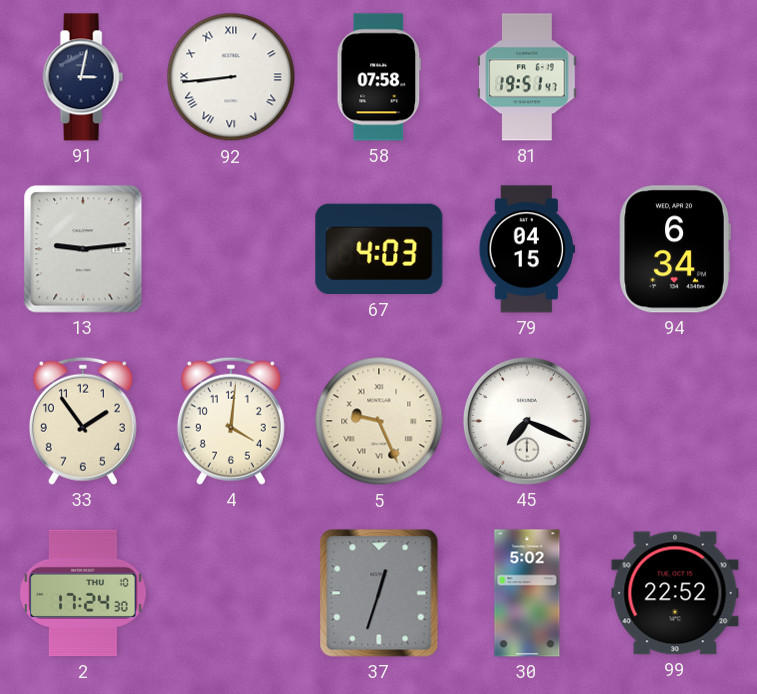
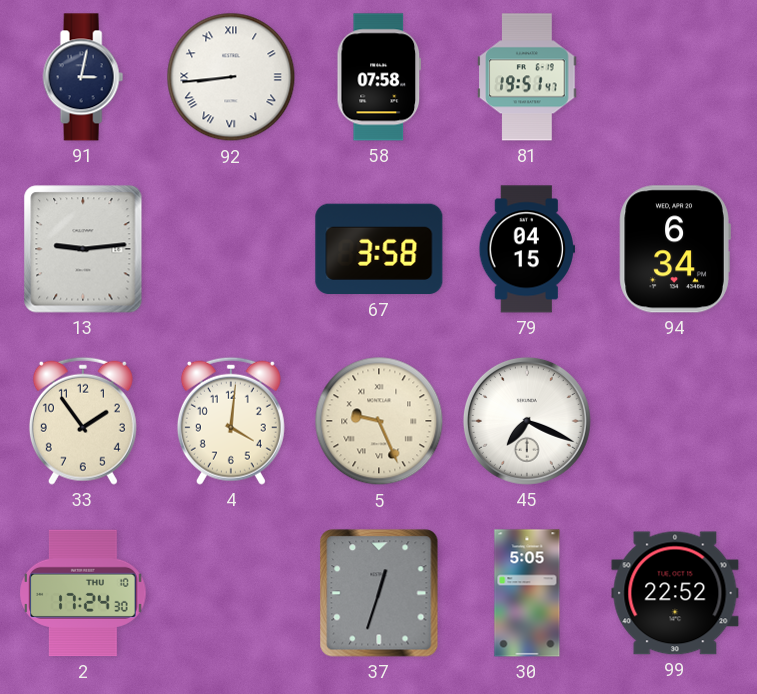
67: 4:03 -> 3:58 (379, 249)
30: 5:02 -> 5:05 (527, 593)
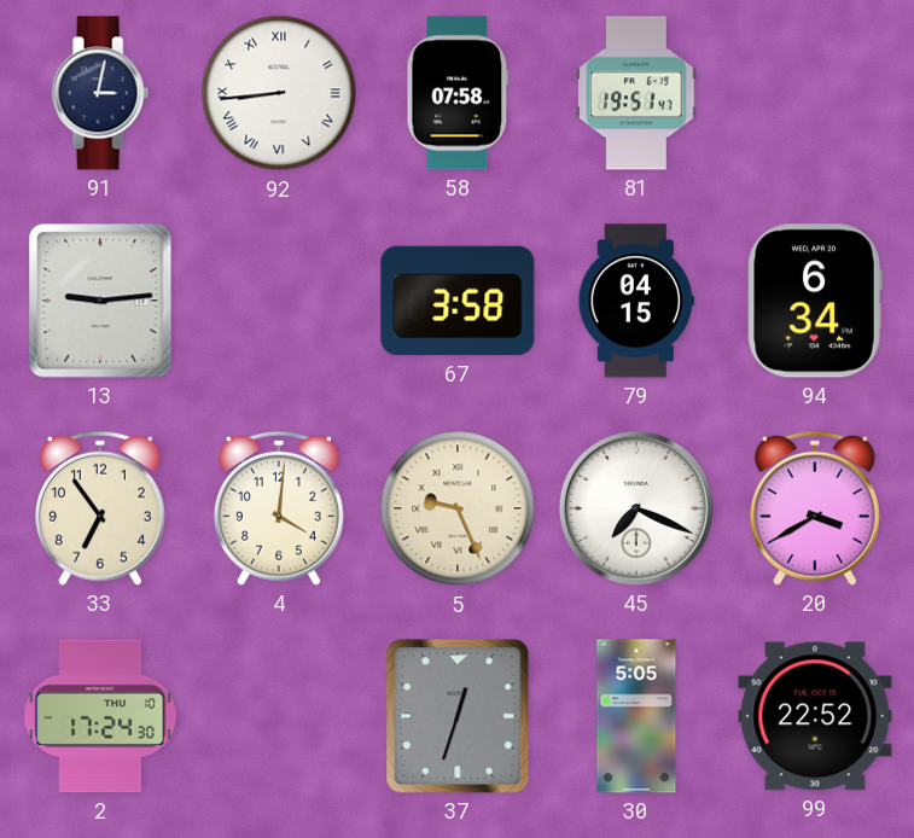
33: 1:54 -> 6:54 (100, 508)
20: none -> 3:40 (815, 508)
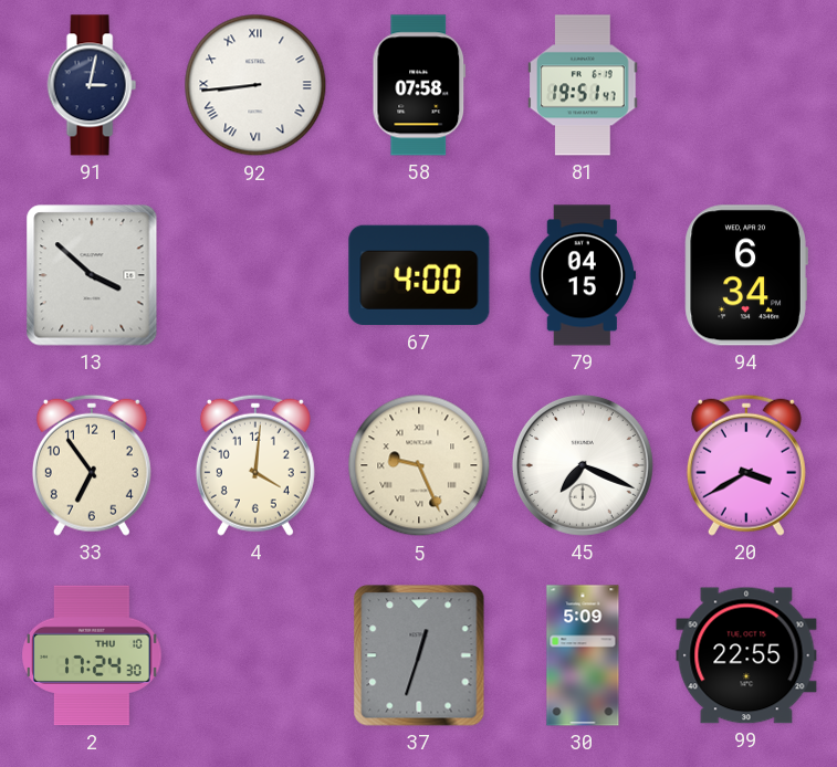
13: 9:14 -> 3:52 (92, 275)
67: 3:58 -> 4:00 (419, 275)
30: 5:05 -> 5:09 (583, 655)
99: 22:52 -> 22:55 (746, 655)
